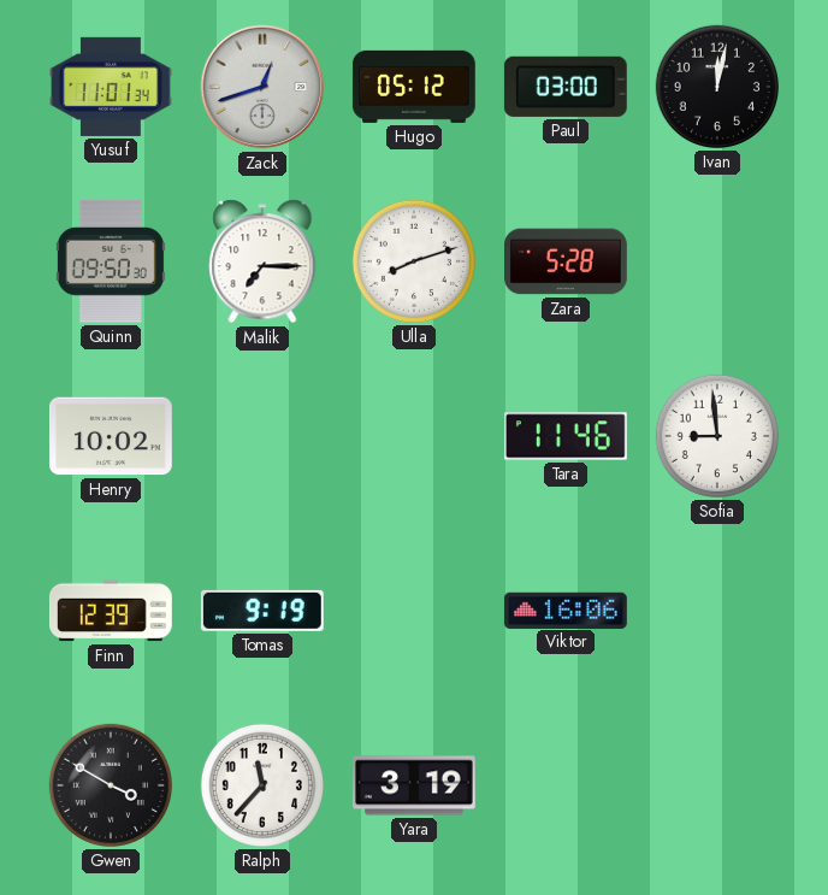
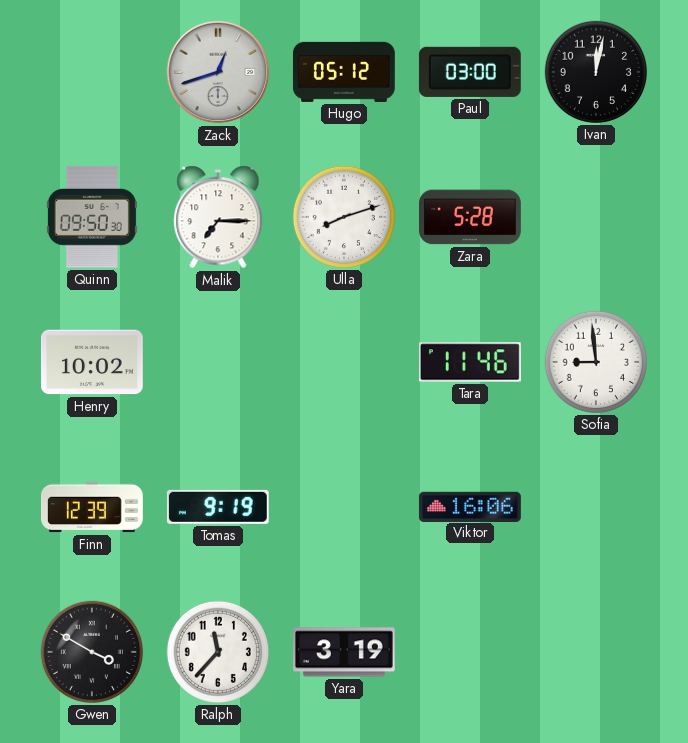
Yusuf: 11:01 -> none (112, 87)
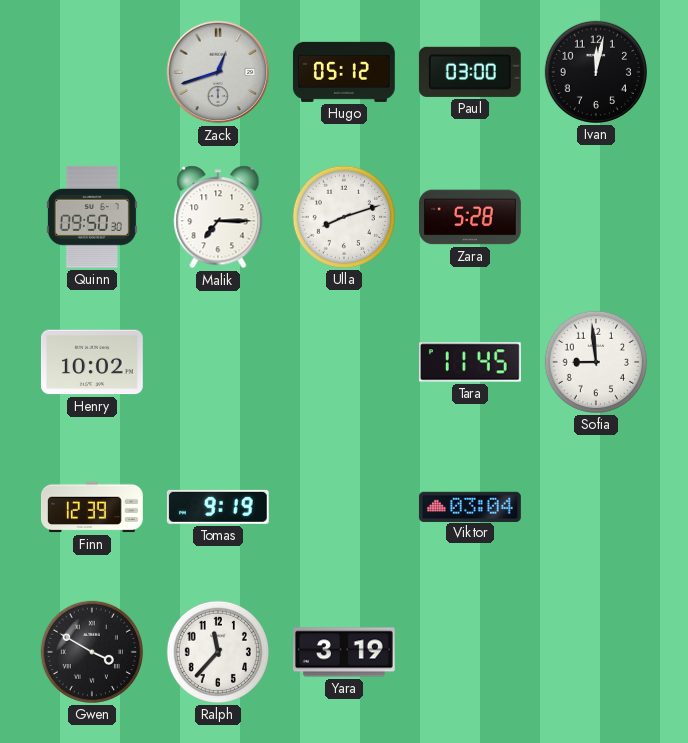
Tara: 11:46 -> 11:45 (470, 362)
Viktor: 16:06 -> 03:04 (470, 506)
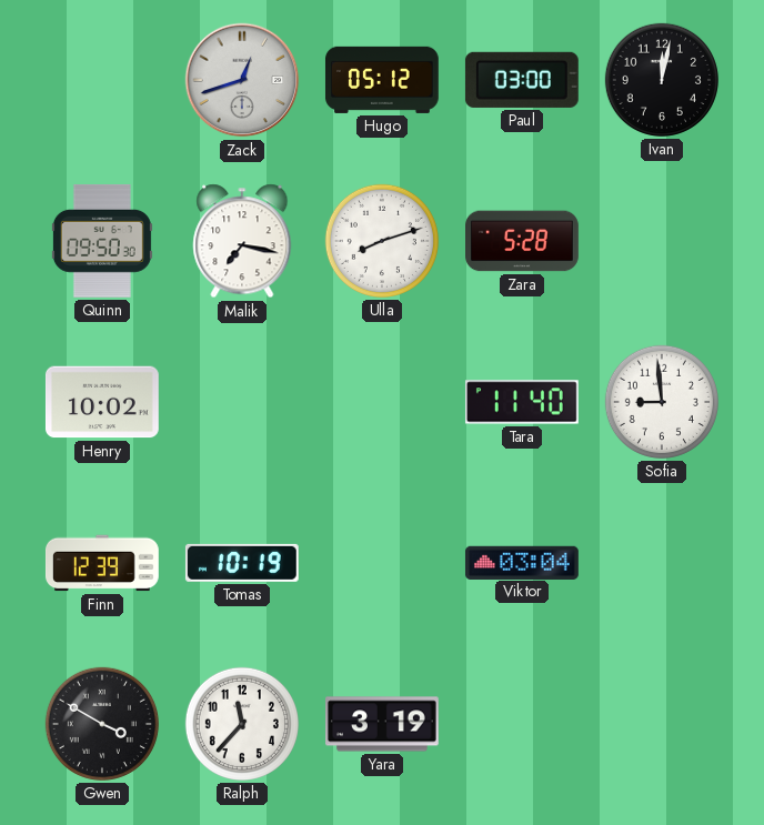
Malik: 7:15 -> 7:17 (242, 241)
Tara: 11:45 -> 11:40 (522, 402)
Tomas: 9:19 -> 10:19 (242, 563)
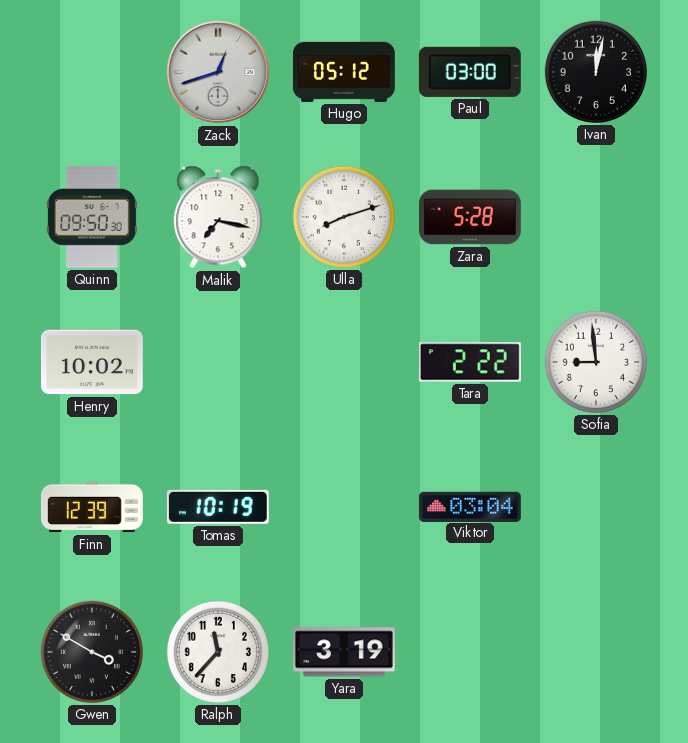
Tara: 11:40 -> 2:22 (470, 362)
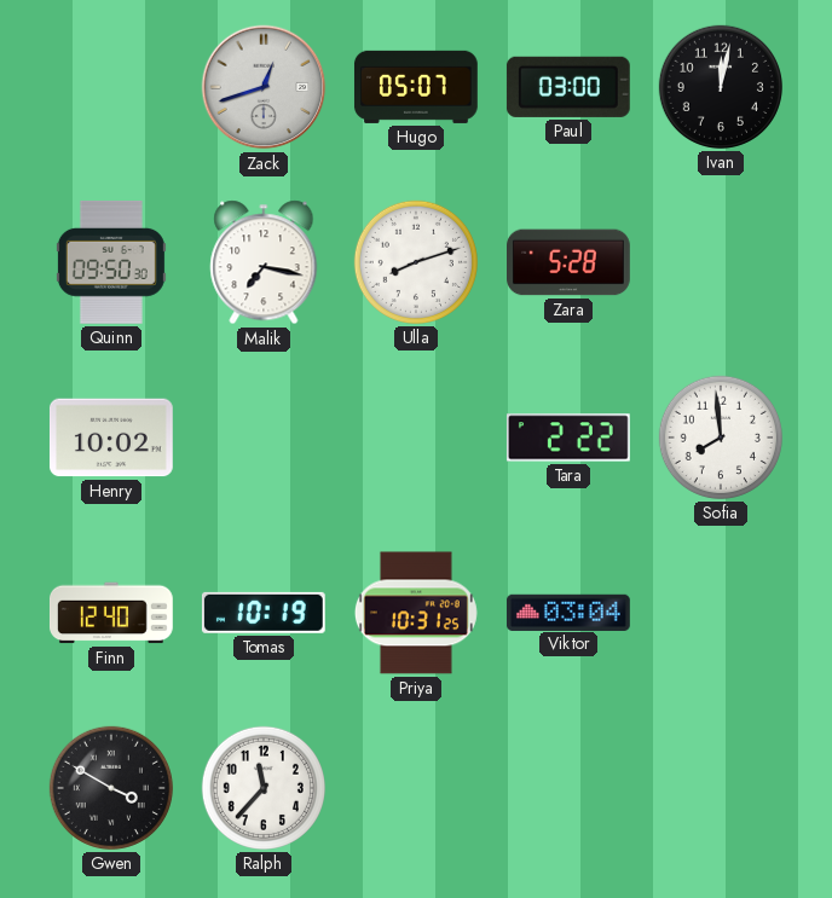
Hugo: 05:12 -> 05:07 (416, 87)
Sofia: 8:59 -> 7:59 (721, 438)
Finn: 12:39 -> 12:40 (111, 613)
Priya: none -> 10:31 (416, 613)
Yara: 3:19 -> none (345, 652)
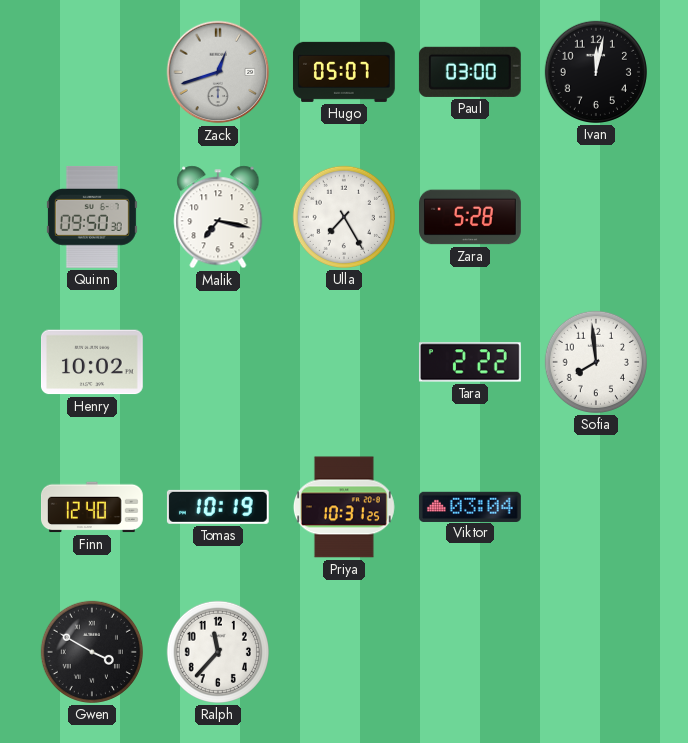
Ulla: 8:12 -> 7:25 (344, 217)
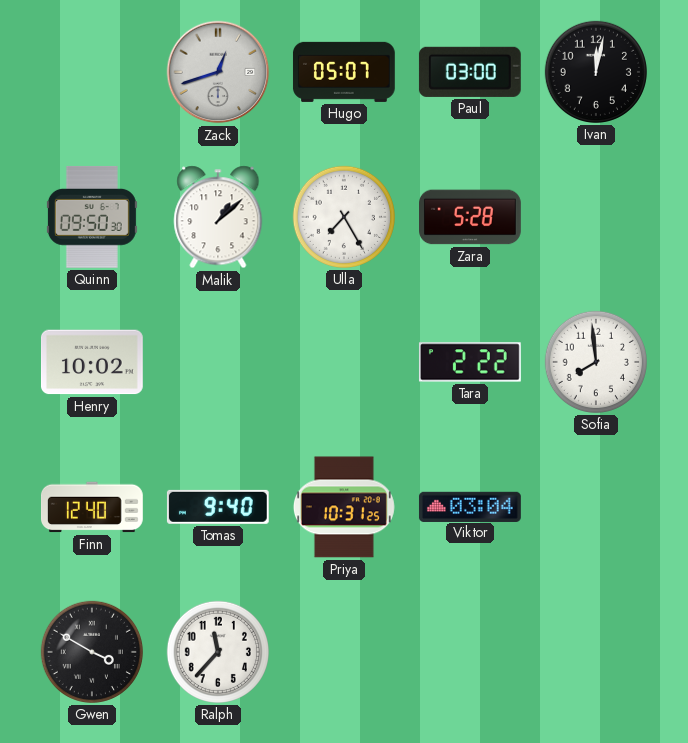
Malik: 7:17 -> 1:08 (218, 217)
Tomas: 10:19 -> 9:40 (218, 507)
